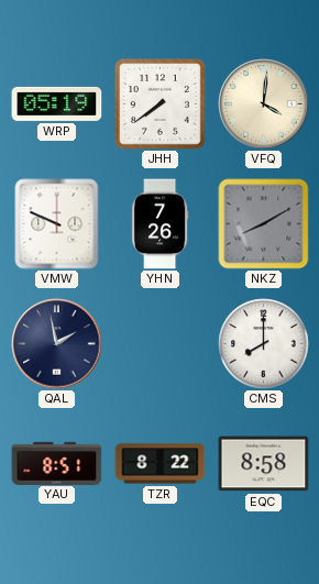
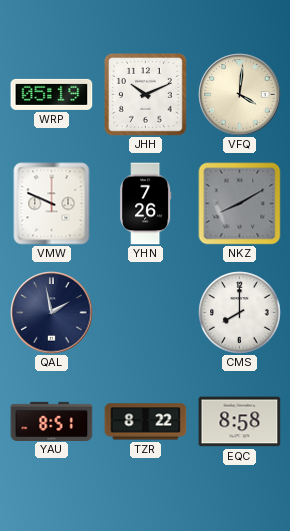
JHH: 7:39 -> 10:11 (145, 94)
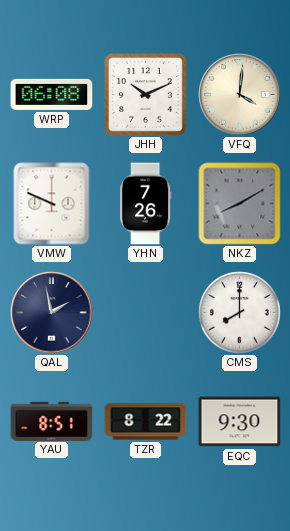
WRP: 05:19 -> 06:08 (52, 94)
EQC: 8:58 -> 9:30 (240, 422)
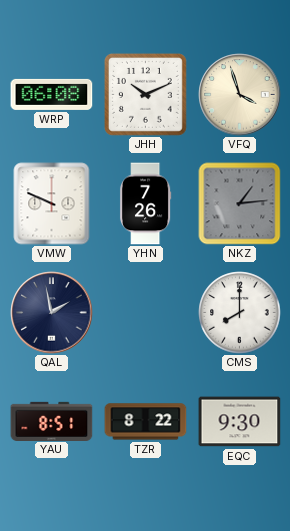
VFQ: 4:01 -> 3:57 (240, 95)
NKZ: 8:10 -> 1:14 (240, 204)
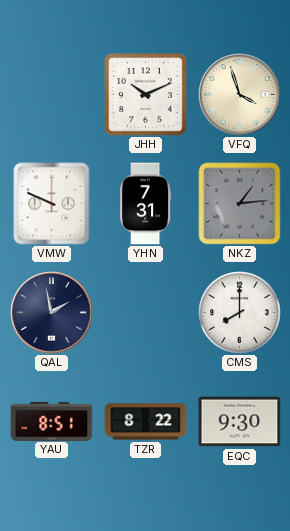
WRP: 06:08 -> none (52, 94)
YHN: 7:26 -> 7:31 (145, 204)
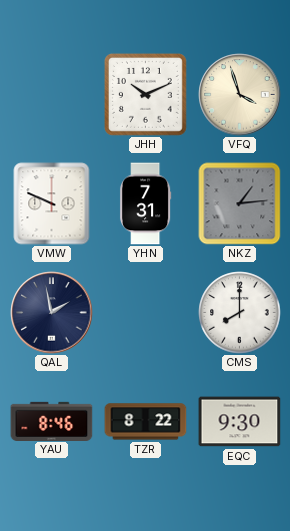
YAU: 8:51 -> 8:46 (52, 421)
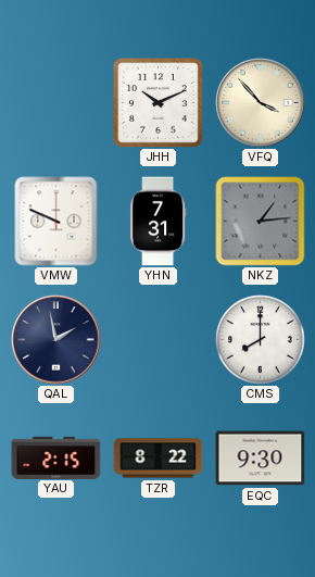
VFQ: 3:57 -> 3:53 (261, 103)
YAU: 8:46 -> 2:15 (56, 457)
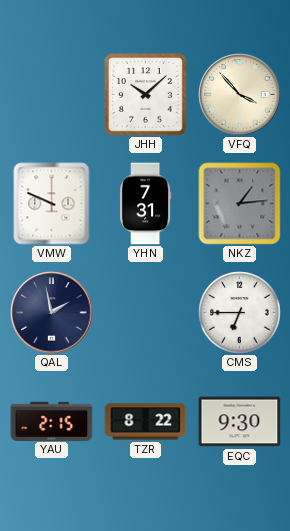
JHH: 10:11 -> 10:08 (145, 94)
CMS: 8:00 -> 6:45 (240, 313)
